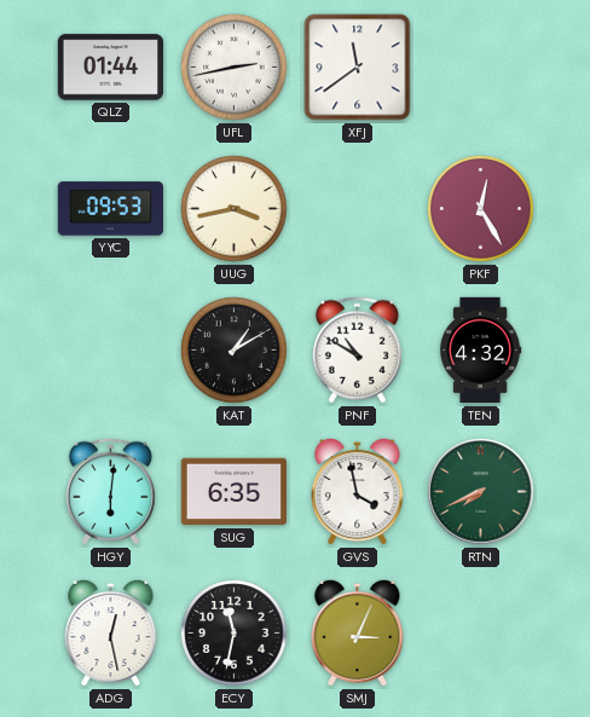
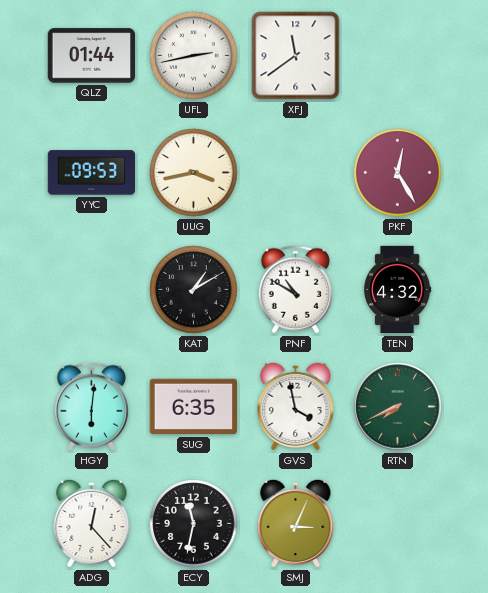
ADG: 12:28 -> 12:23 (92, 523)
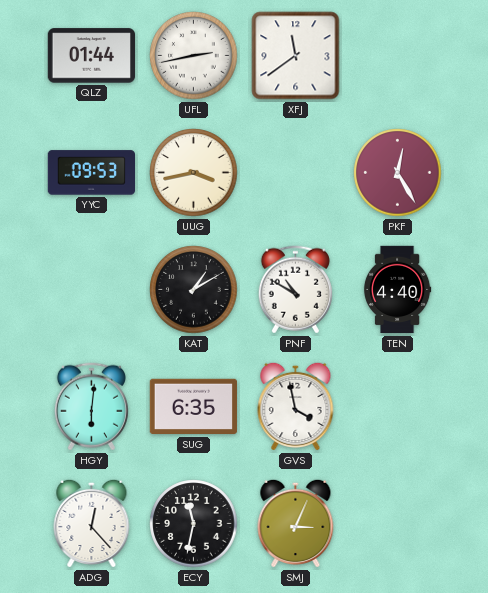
TEN: 4:32 -> 4:40 (397, 290)
RTN: 7:41 -> none (398, 407)
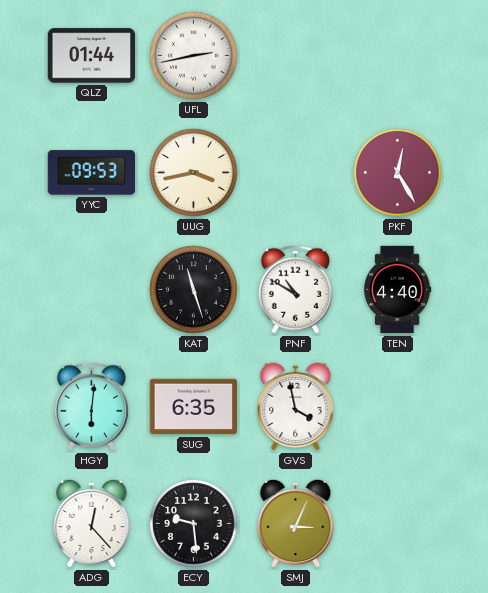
XFJ: 11:39 -> none (296, 56)
KAT: 1:10 -> 11:27 (194, 290)
ECY: 11:32 -> 9:29 (194, 524)
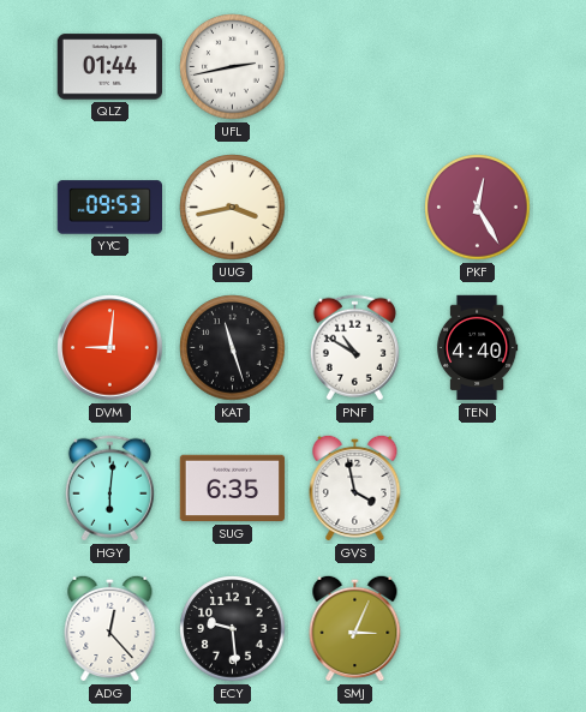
DVM: none -> 9:01 (110, 348)
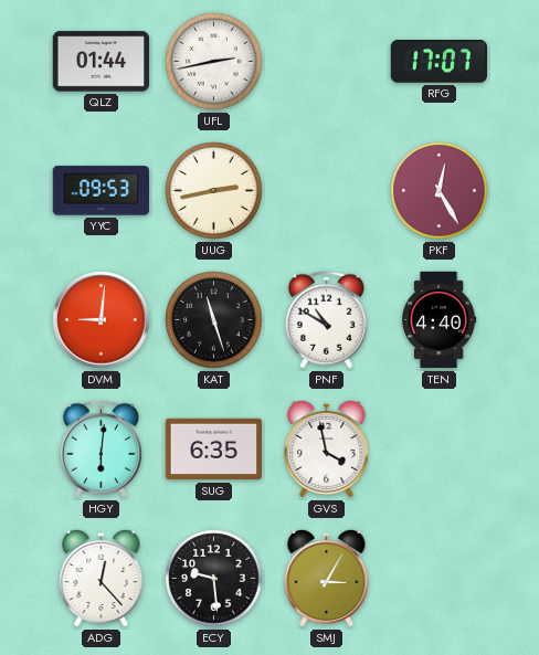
RFG: none -> 17:07 (438, 62)
UUG: 3:43 -> 2:43 (214, 191)
SMJ: 3:04 -> 3:05 (327, 578)
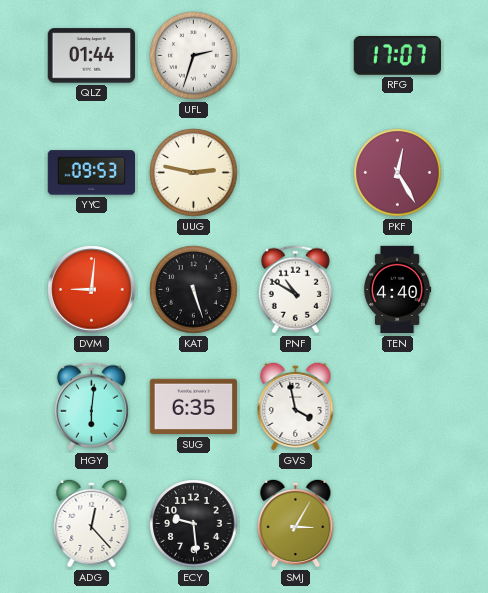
UFL: 2:43 -> 2:33 (194, 56)
UUG: 2:43 -> 2:47 (194, 173)
KAT: 11:27 -> 5:27 (194, 290)
